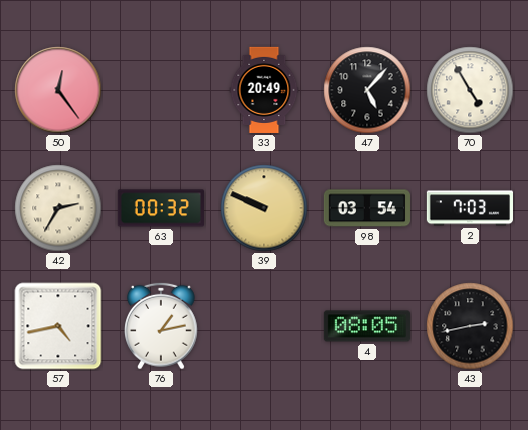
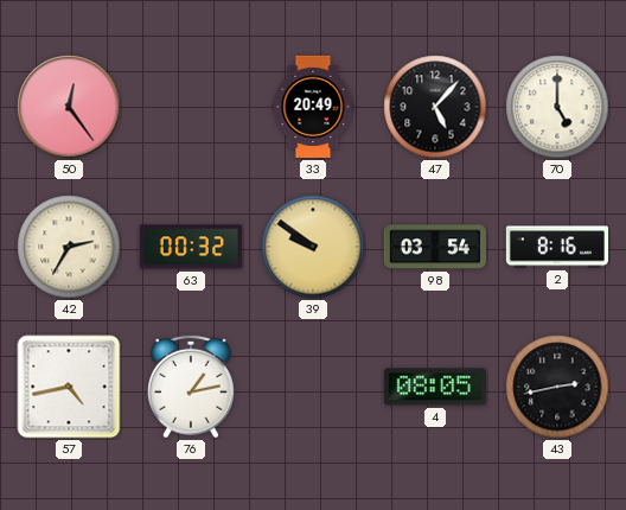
70: 4:55 -> 5:00 (557, 107)
39: 9:49 -> 9:51 (313, 247)
2: 7:03 -> 8:16 (556, 247)
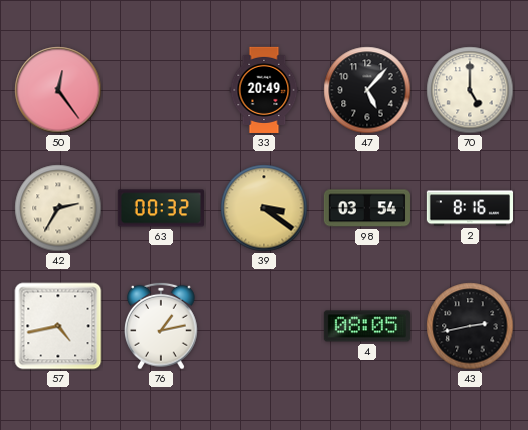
39: 9:51 -> 3:21 (264, 208)
